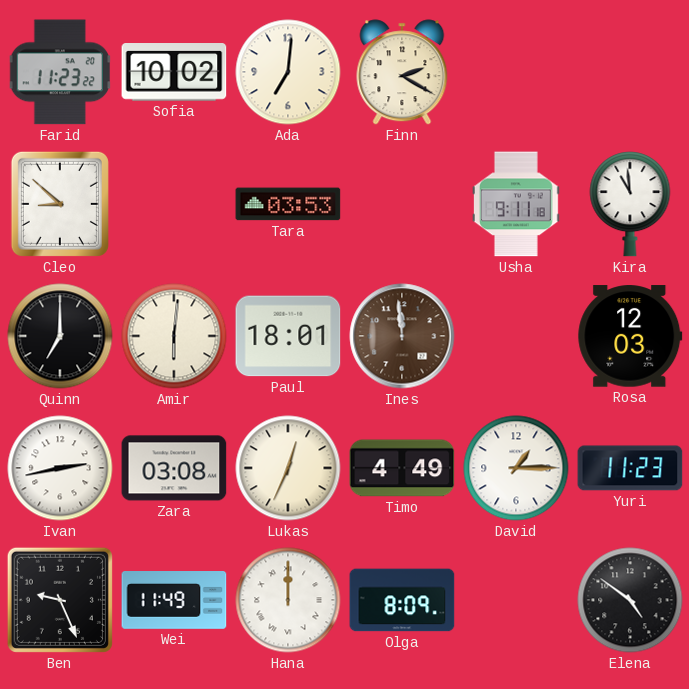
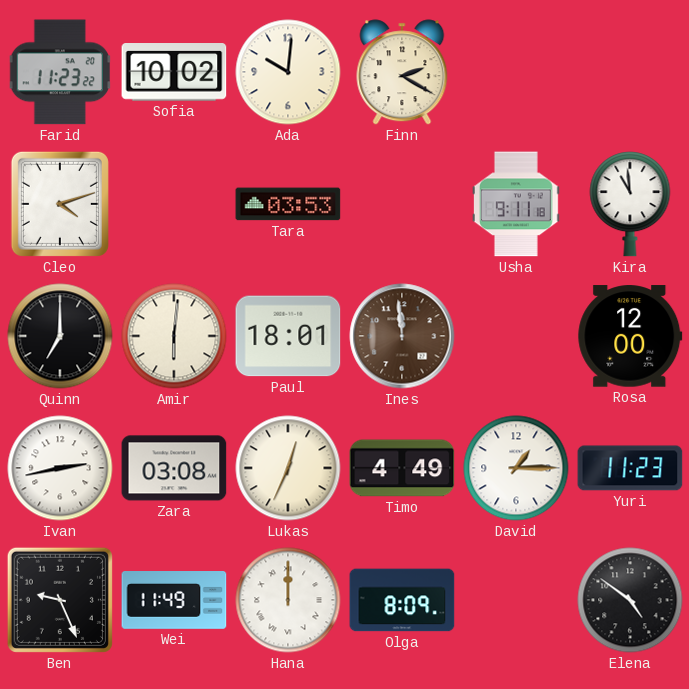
Ada: 7:01 -> 10:01 (288, 72)
Cleo: 8:52 -> 4:12 (60, 204)
Rosa: 12:03 -> 12:00 (630, 336)
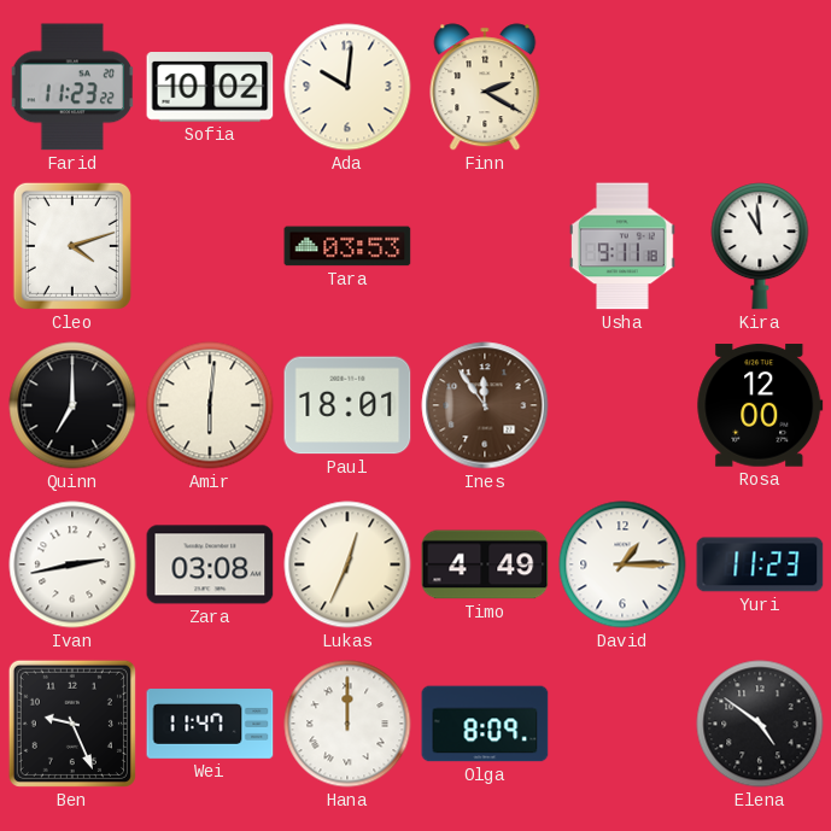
Ines: 11:59 -> 11:54 (485, 405)
Wei: 11:49 -> 11:47 (210, 724)
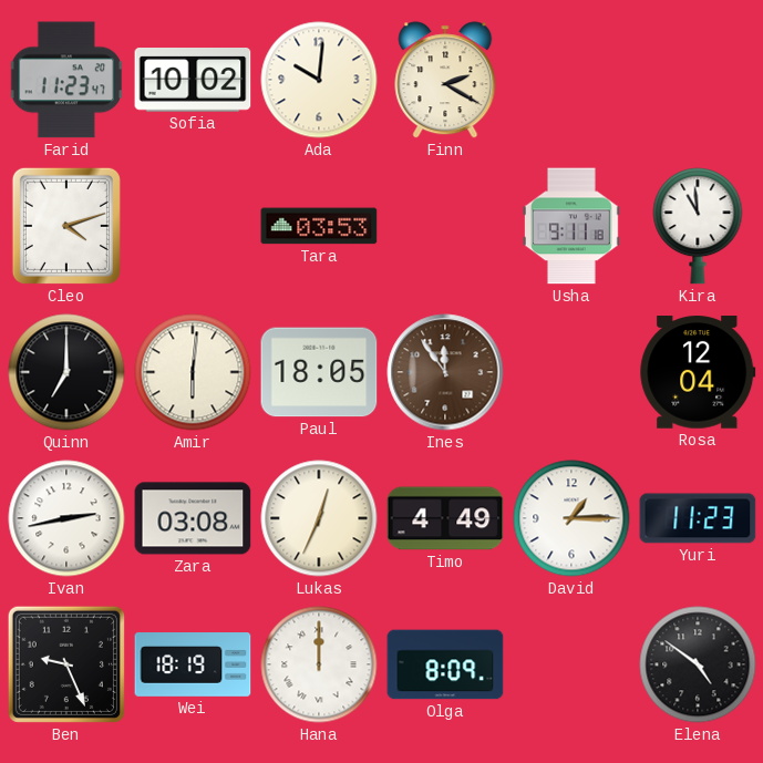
Farid: 11:23:22 -> 11:23:47 (65, 80)
Paul: 18:01 -> 18:05 (319, 372)
Rosa: 12:00 -> 12:04 (698, 372)
Wei: 11:47 -> 18:19 (193, 664)
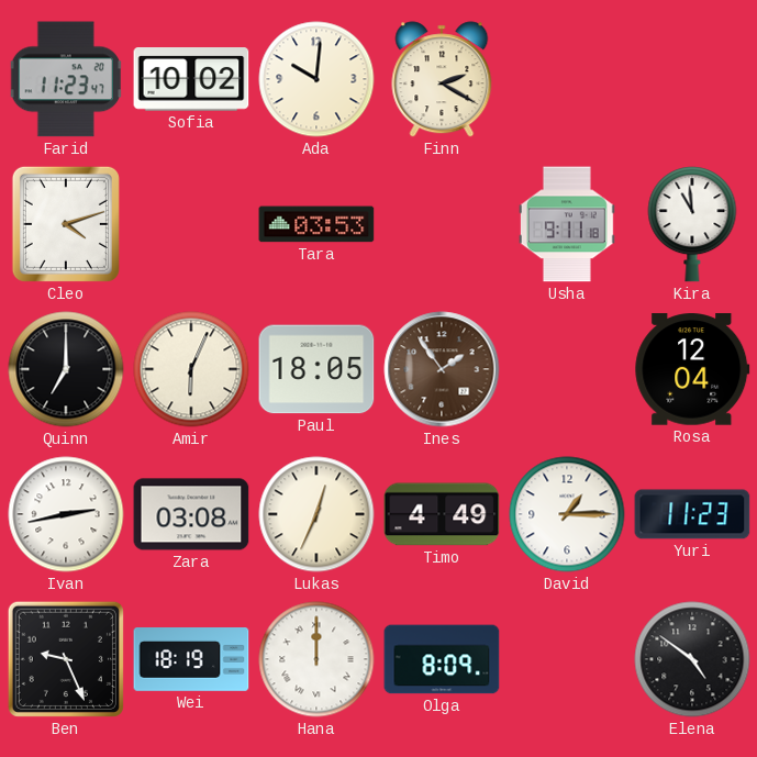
Amir: 6:01 -> 6:04 (191, 369)
Ines: 11:54 -> 1:54 (442, 369)
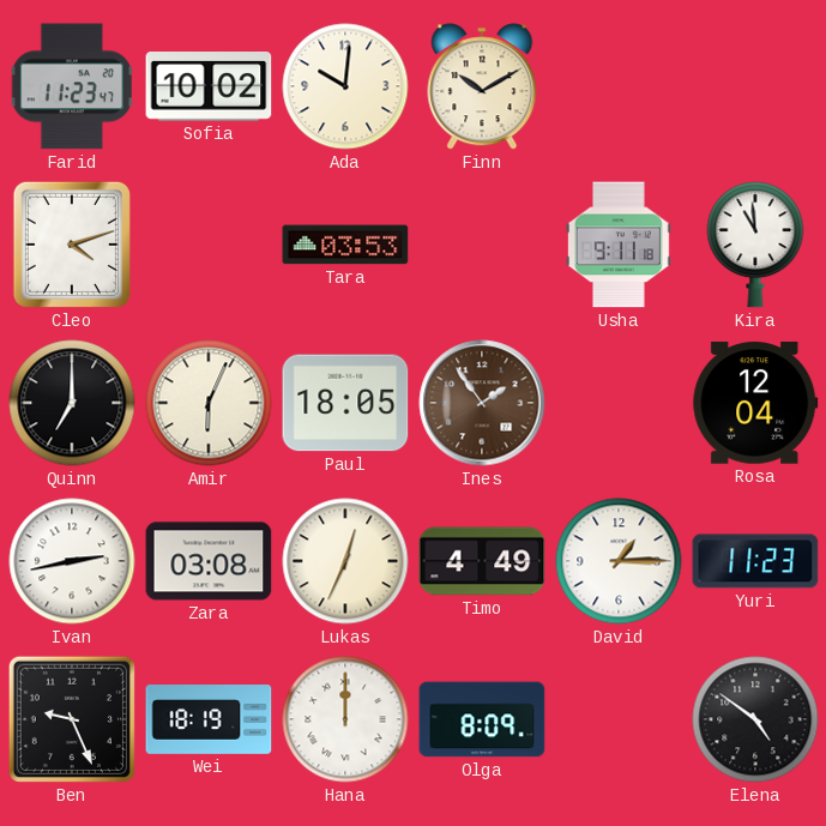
Finn: 2:20 -> 10:10 (482, 86)
